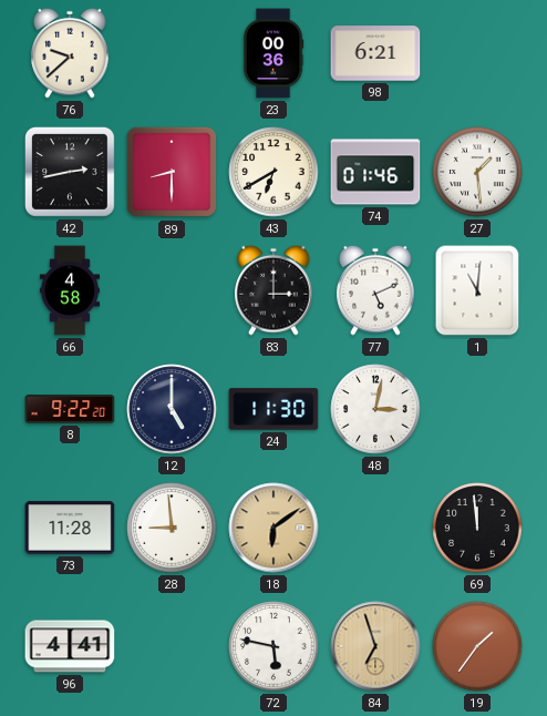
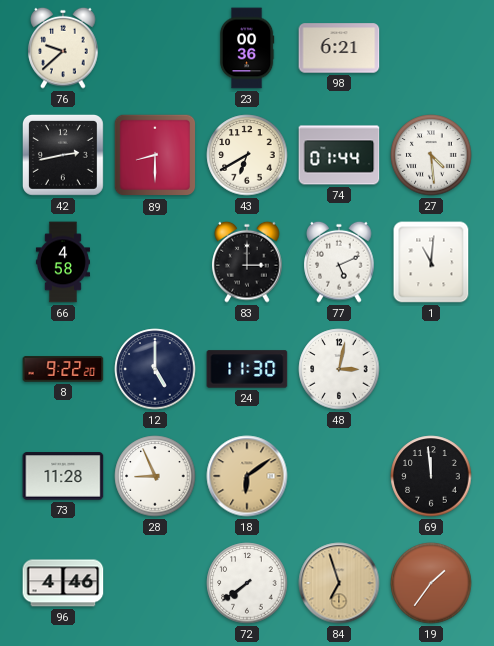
74: 01:46 -> 01:44 (339, 155)
27: 1:29 -> 4:29 (431, 155)
28: 8:59 -> 8:56 (155, 476)
96: 4:41 -> 4:46 (63, 583)
72: 5:47 -> 7:39 (247, 583)
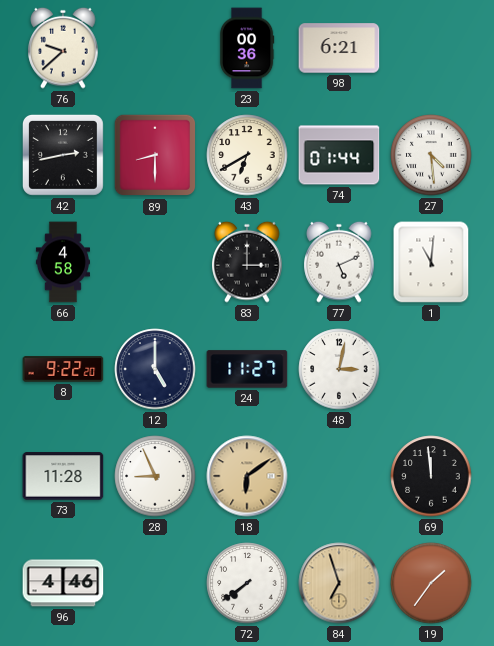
24: 11:30 -> 11:27 (247, 369)
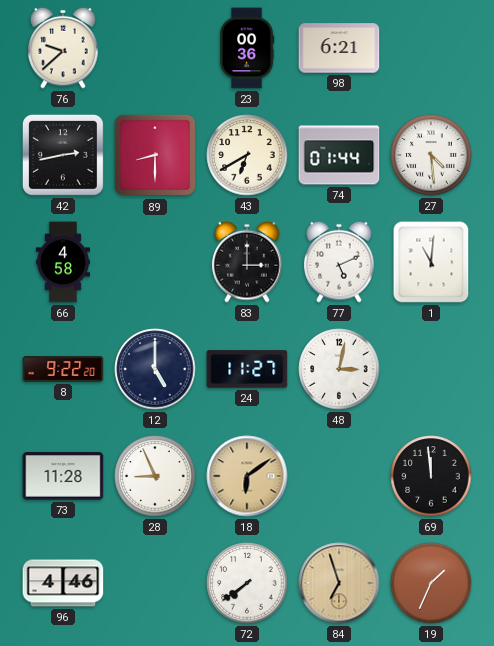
19: 1:36 -> 1:34 (431, 583)
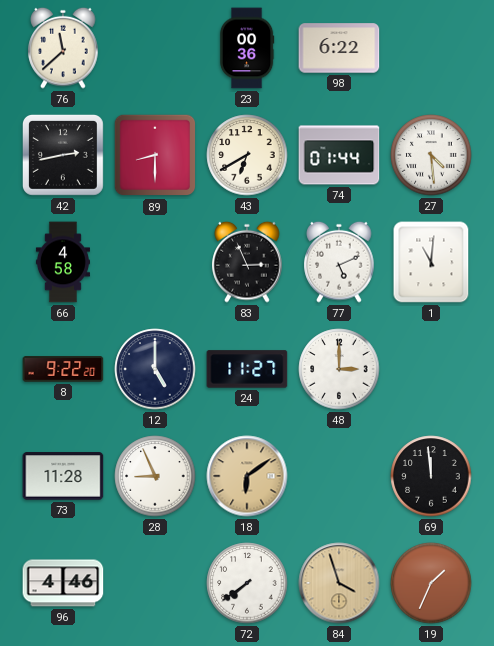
76: 9:38 -> 11:38 (63, 48)
98: 6:21 -> 6:22 (339, 48)
83: 3:00 -> 2:56 (247, 262)
48: 3:02 -> 3:00 (339, 369)
84: 6:57 -> 3:57 (339, 583)
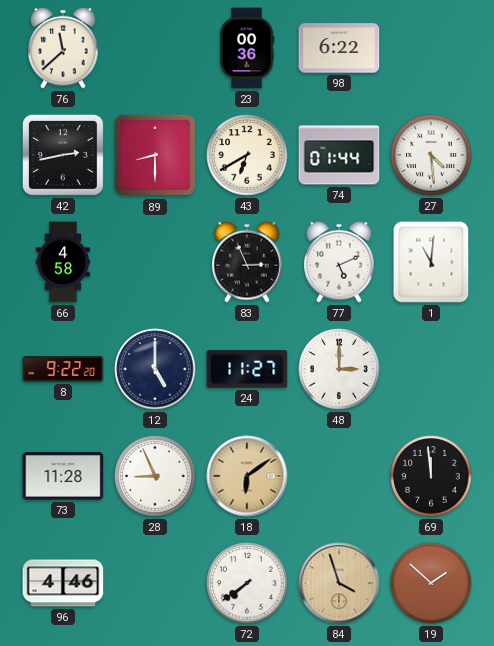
19: 1:34 -> 1:52 (431, 583)
